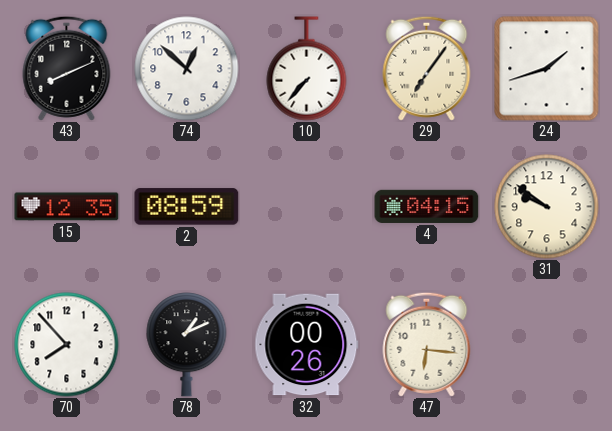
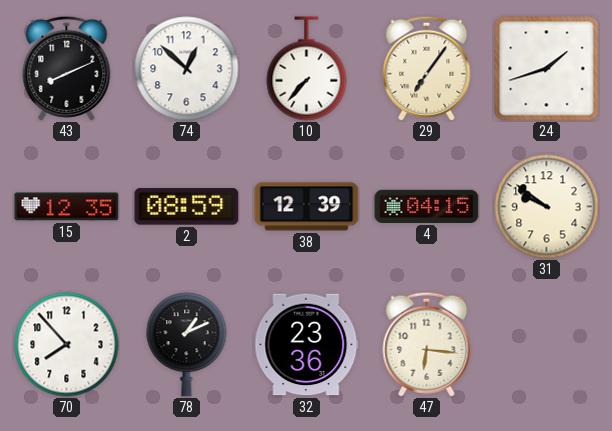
38: none -> 12:39 (307, 207)
32: 00:26 -> 23:36 (307, 345)
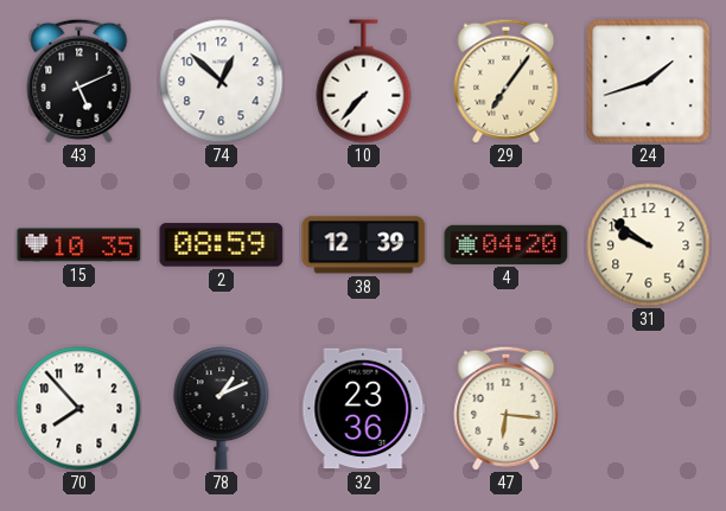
43: 8:11 -> 5:11 (79, 81)
15: 12:35 -> 10:35 (79, 245)
4: 04:15 -> 04:20 (507, 244)
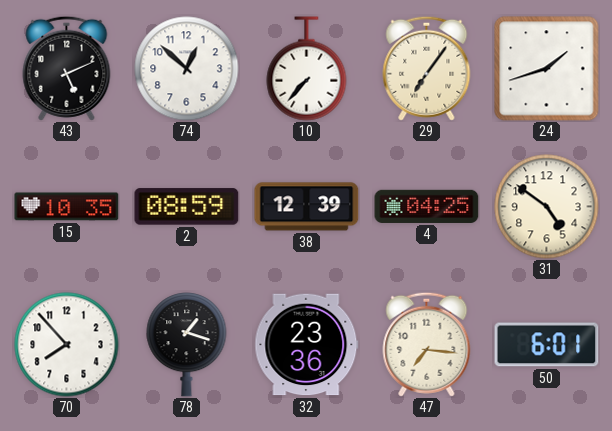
4: 04:20 -> 04:25 (427, 206)
31: 9:51 -> 4:51 (547, 207)
78: 1:11 -> 1:18 (187, 345)
47: 6:16 -> 7:16 (427, 344)
50: none -> 6:01 (547, 345)
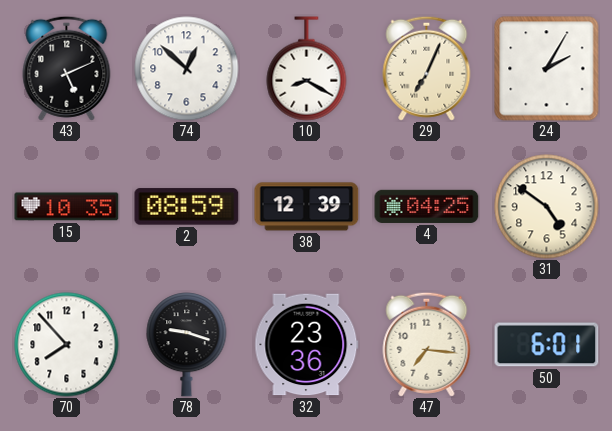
10: 7:37 -> 8:20 (307, 69)
29: 7:06 -> 7:04 (427, 68)
24: 1:42 -> 2:05 (547, 69)
78: 1:18 -> 9:18 (187, 345)
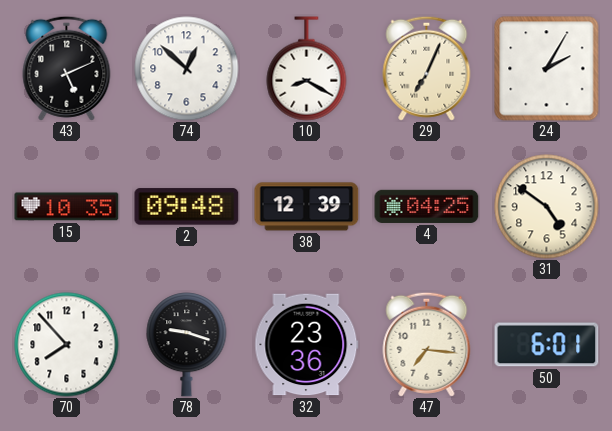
2: 08:59 -> 09:48 (187, 207)
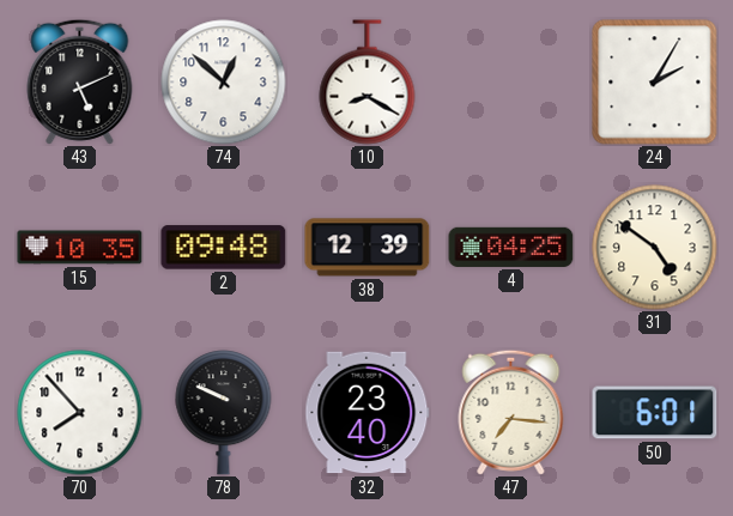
29: 7:04 -> none (427, 68)
78: 9:18 -> 9:49 (224, 413)
32: 23:36 -> 23:40 (368, 413)
